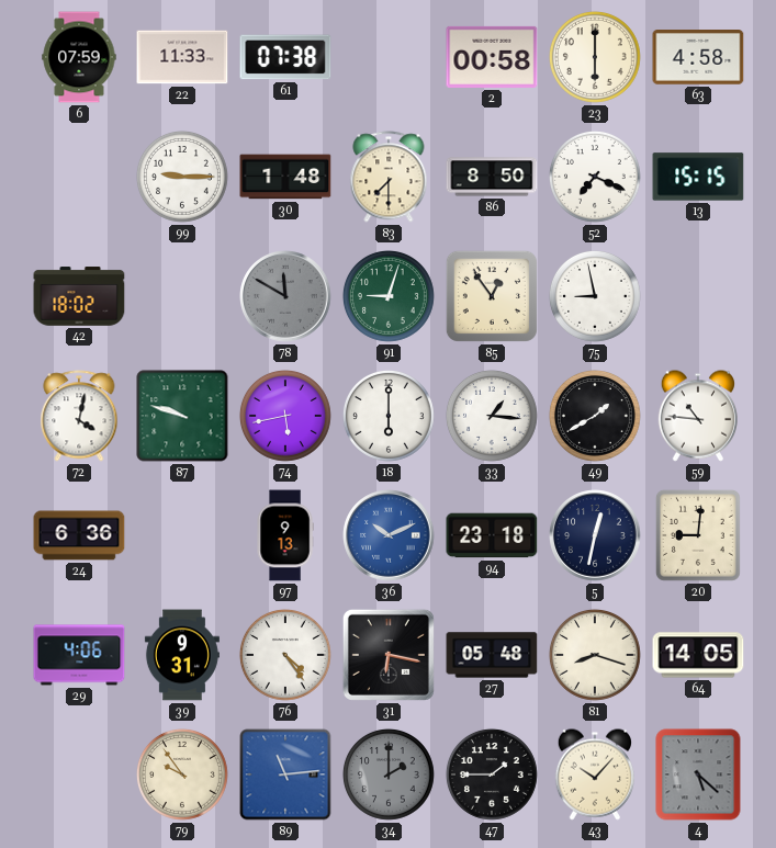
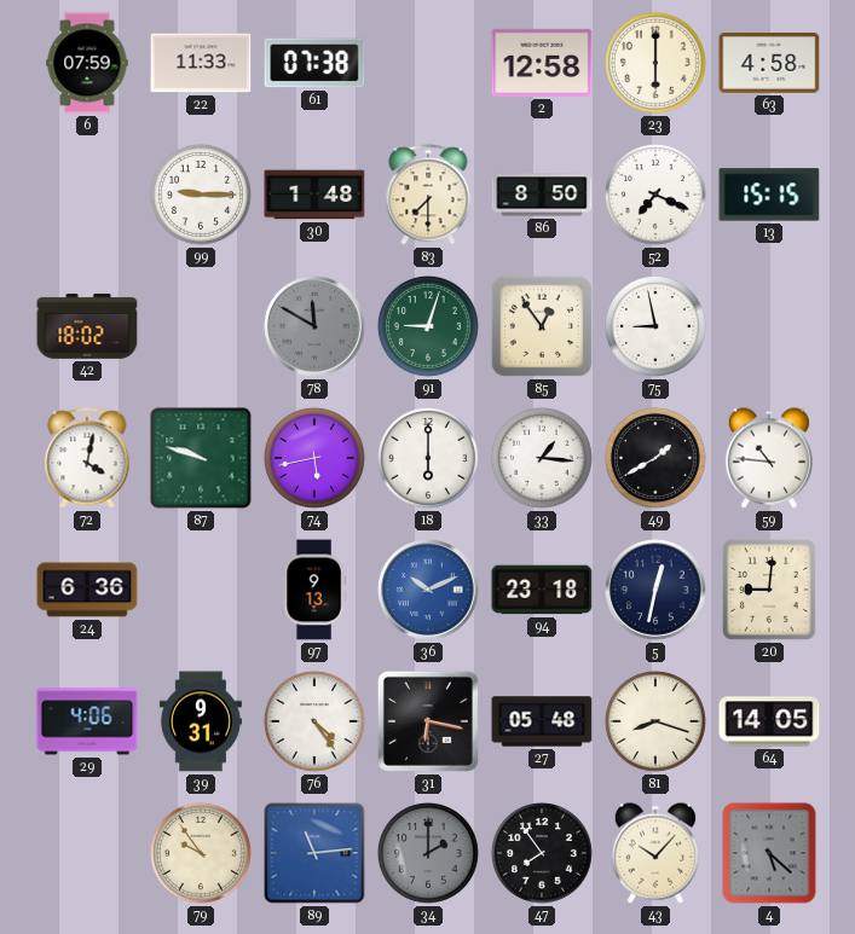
2: 00:58 -> 12:58 (542, 63)
47: 1:45 -> 7:54 (542, 853)
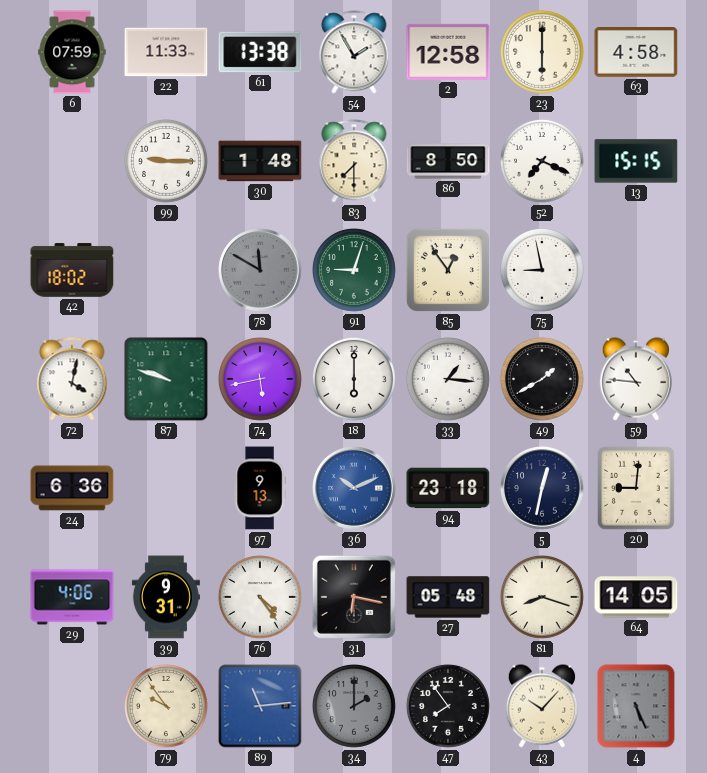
61: 07:38 -> 13:38 (260, 52)
54: none -> 1:55 (354, 52)
4: 5:22 -> 5:26 (636, 706)
